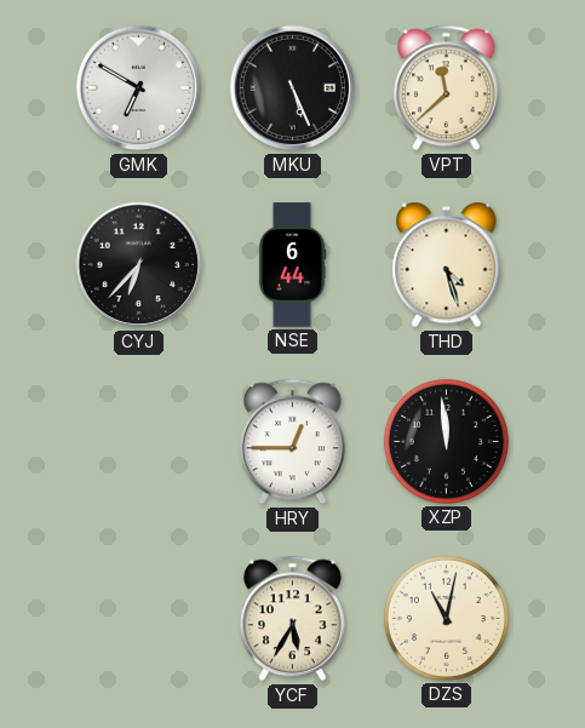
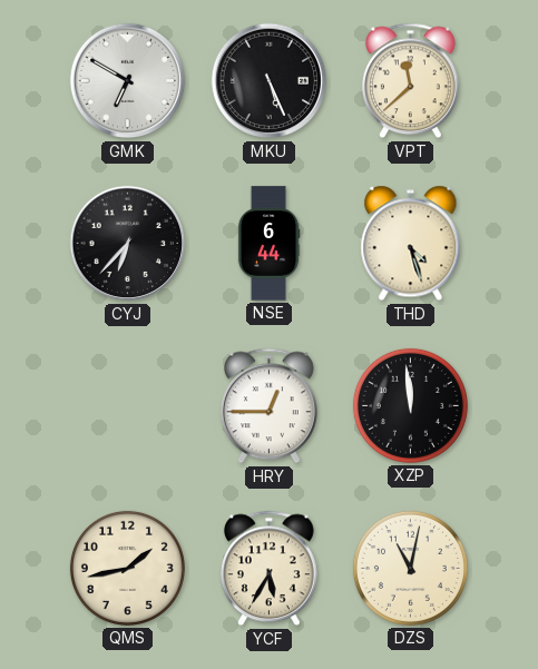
QMS: none -> 1:43 (127, 568)
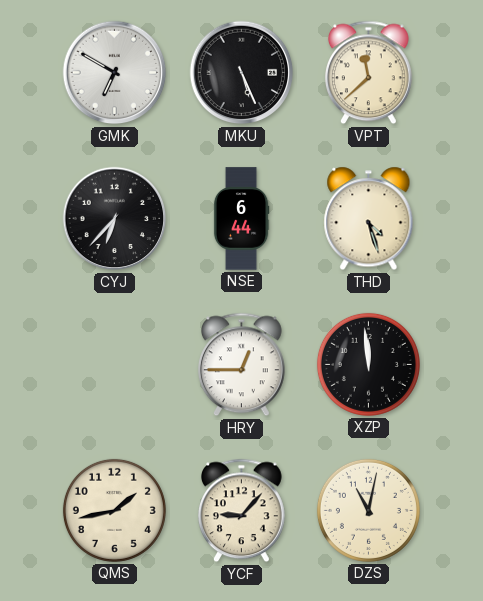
YCF: 5:35 -> 9:07 (241, 511)
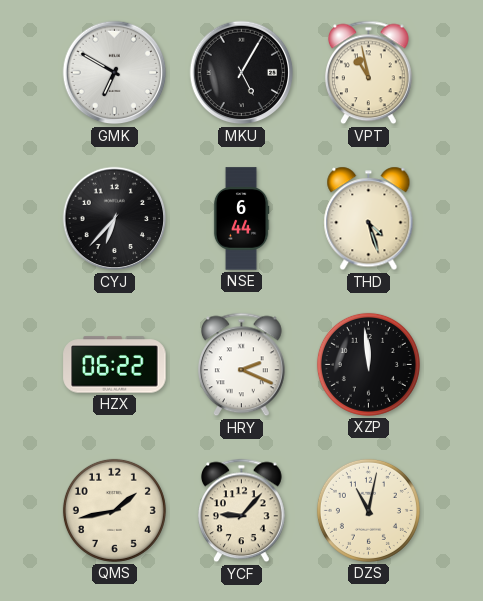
MKU: 5:26 -> 5:05 (242, 73)
VPT: 11:38 -> 10:58 (368, 73)
HZX: none -> 06:22 (115, 365)
HRY: 12:45 -> 2:19 (241, 365)
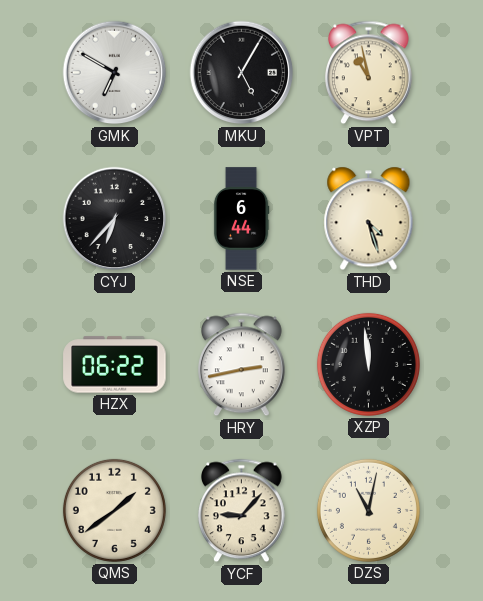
HRY: 2:19 -> 2:43 (241, 365)
QMS: 1:43 -> 1:39 (114, 510)
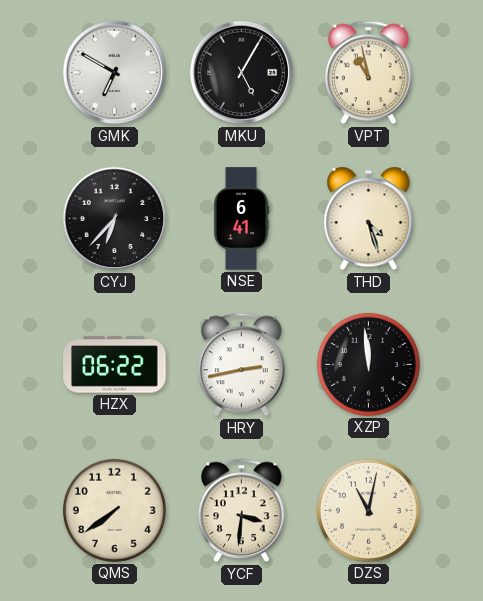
NSE: 6:44 -> 6:41 (241, 219)
QMS: 1:39 -> 7:39 (114, 510)
YCF: 9:07 -> 3:31 (241, 511)
